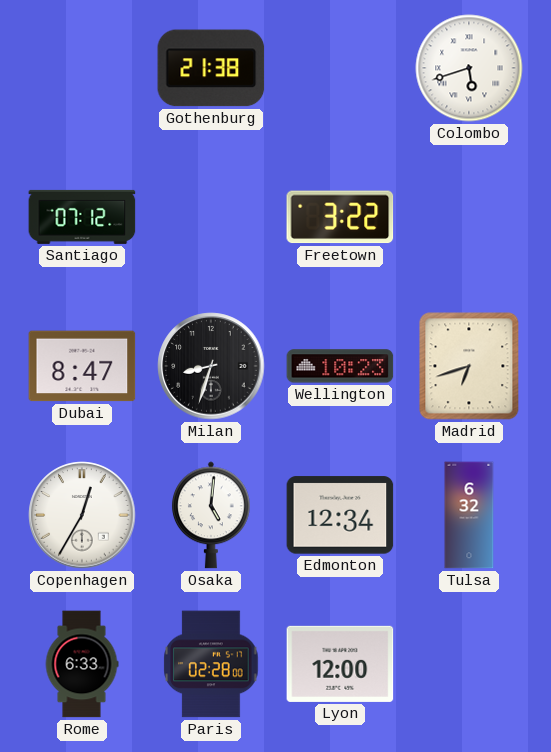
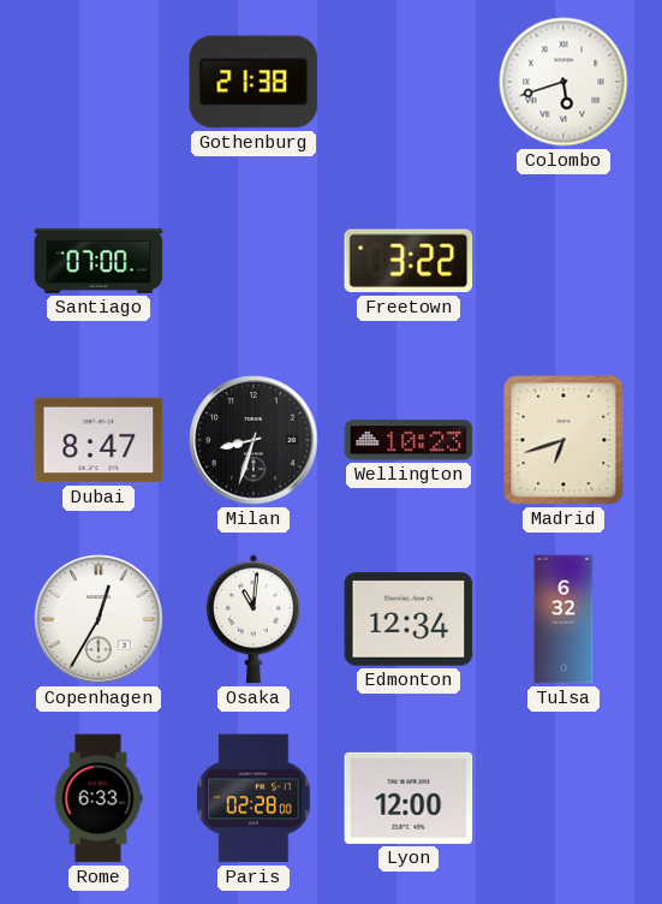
Santiago: 07:12 -> 07:00 (99, 261)
Osaka: 5:01 -> 11:01 (254, 619)
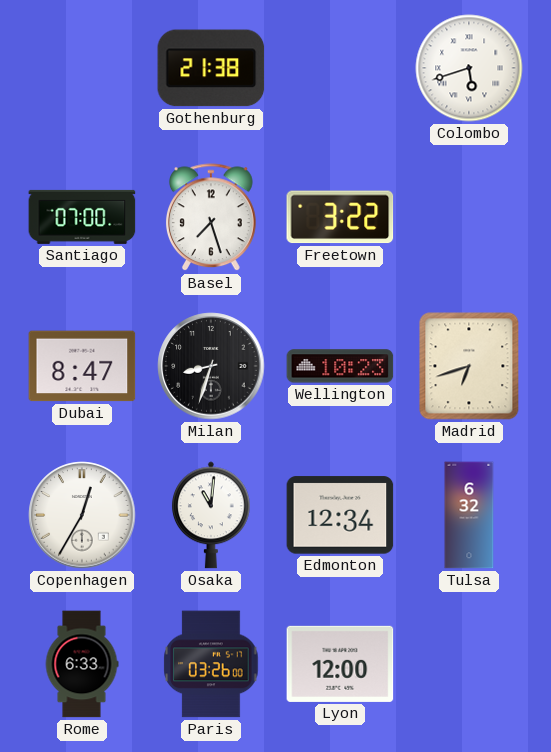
Basel: none -> 7:27 (211, 218)
Paris: 02:28 -> 03:26 (211, 664)
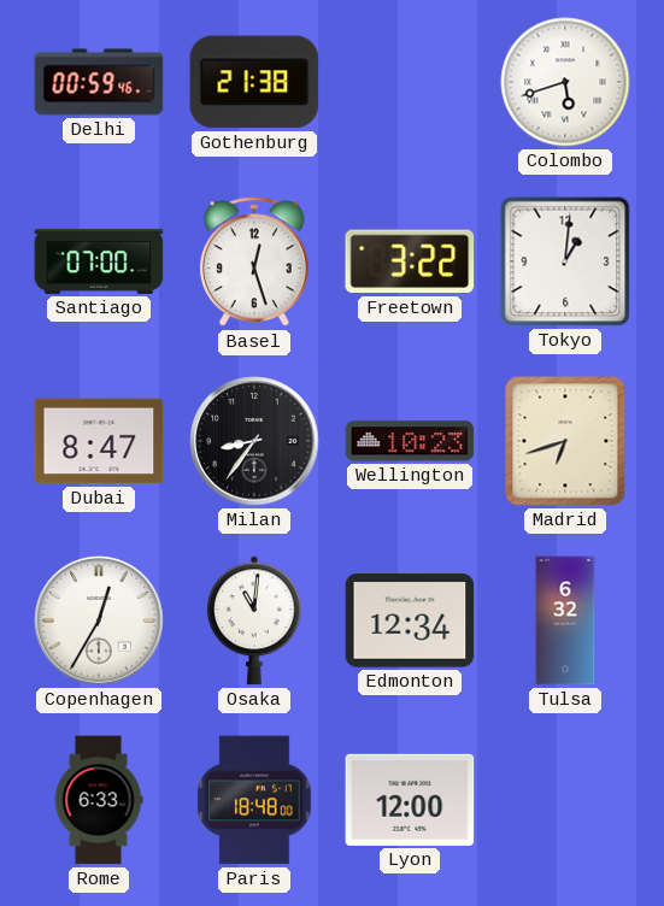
Delhi: none -> 00:59 (99, 82)
Basel: 7:27 -> 12:27 (254, 263)
Tokyo: none -> 1:01 (565, 261)
Milan: 8:33 -> 8:36 (254, 441)
Paris: 03:26 -> 18:48 (254, 800)
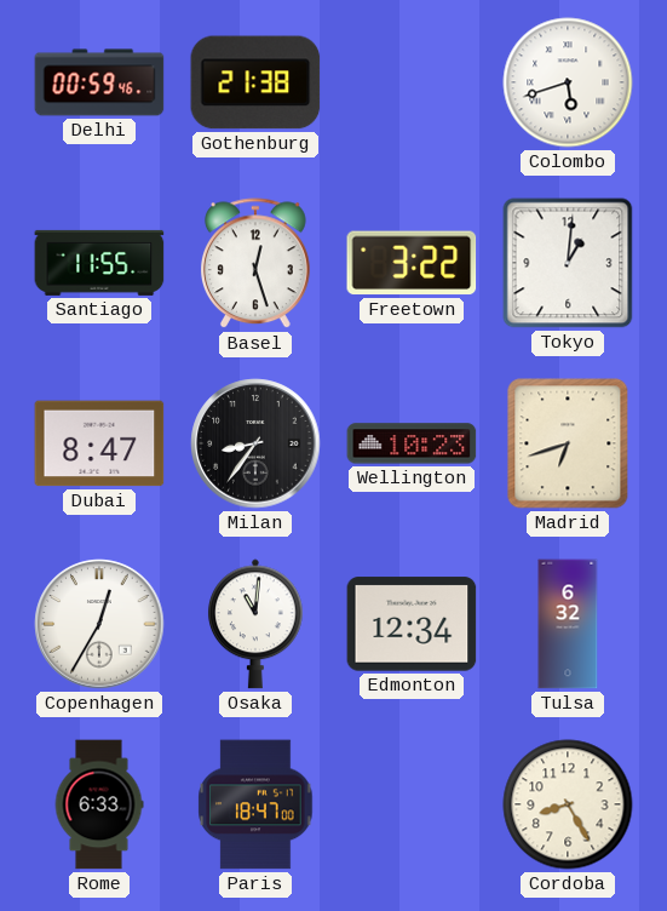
Santiago: 07:00 -> 11:55 (99, 263)
Paris: 18:48 -> 18:47 (255, 804)
Lyon: 12:00 -> none (410, 800)
Cordoba: none -> 8:25 (568, 804)
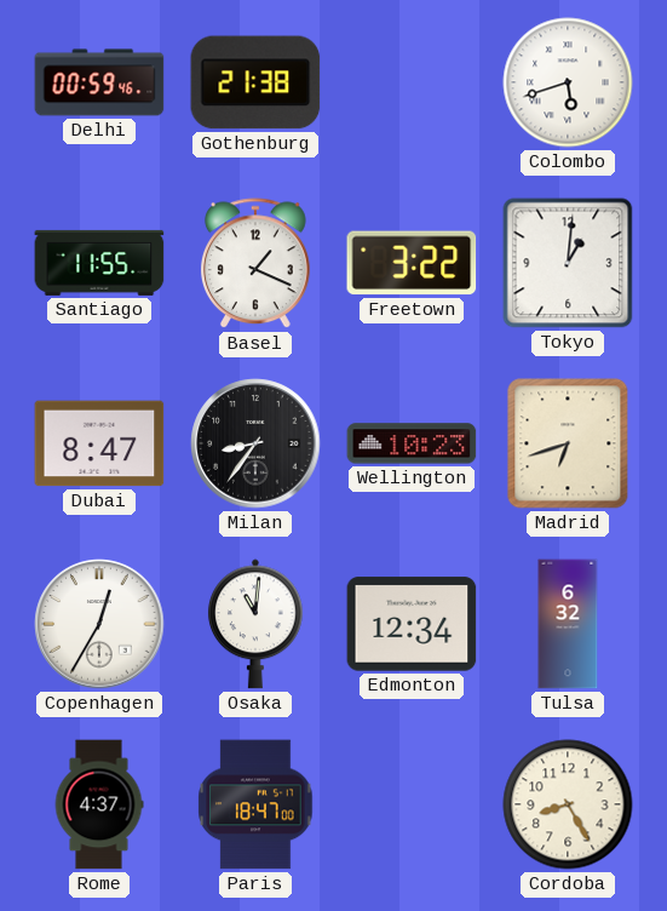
Basel: 12:27 -> 1:19 (255, 264)
Rome: 6:33 -> 4:37 (99, 804)
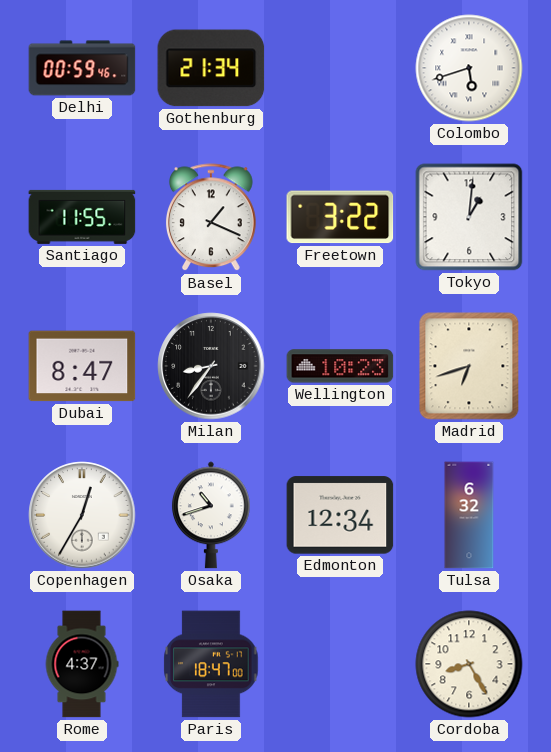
Gothenburg: 21:38 -> 21:34 (211, 68)
Osaka: 11:01 -> 10:42 (211, 515)
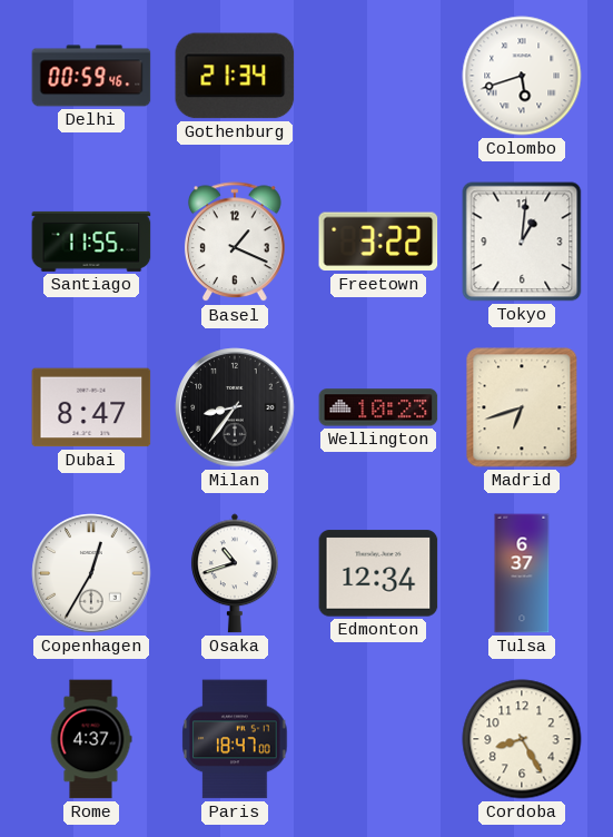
Tulsa: 6:32 -> 6:37 (522, 573)
